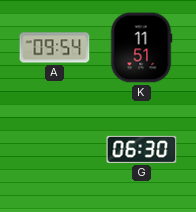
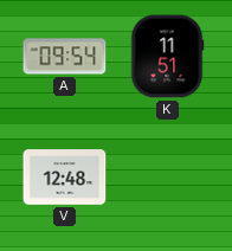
V: none -> 12:48 (65, 178)
G: 06:30 -> none (142, 149)
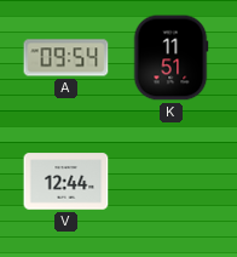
V: 12:48 -> 12:44 (67, 182)
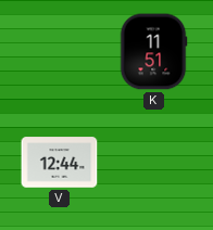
A: 09:54 -> none (67, 58)
